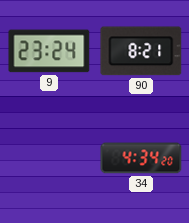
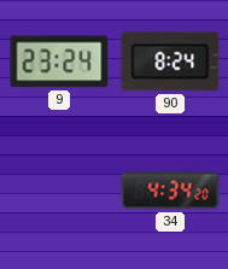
90: 8:21 -> 8:24 (170, 62)
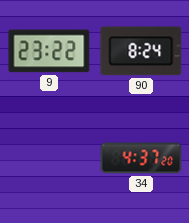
9: 23:24 -> 23:22 (49, 51)
34: 4:34 -> 4:37 (141, 158)
